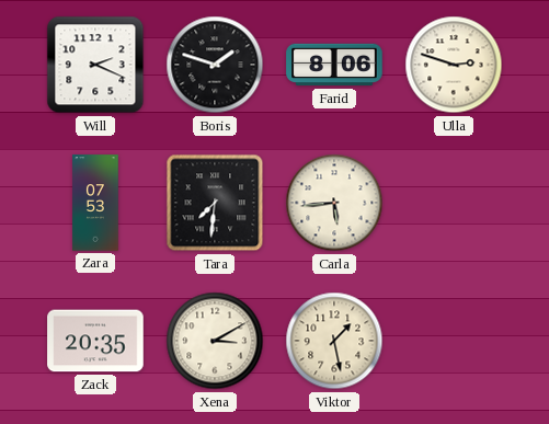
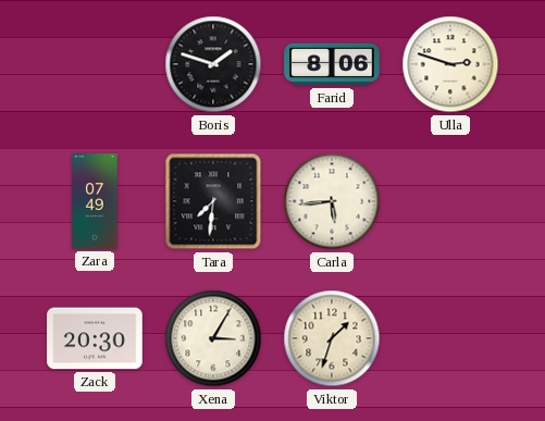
Will: 2:19 -> none (95, 65)
Zara: 07:53 -> 07:49 (95, 201)
Zack: 20:35 -> 20:30 (95, 338)
Xena: 3:10 -> 3:05 (213, 338)
Viktor: 1:28 -> 1:33 (332, 338)
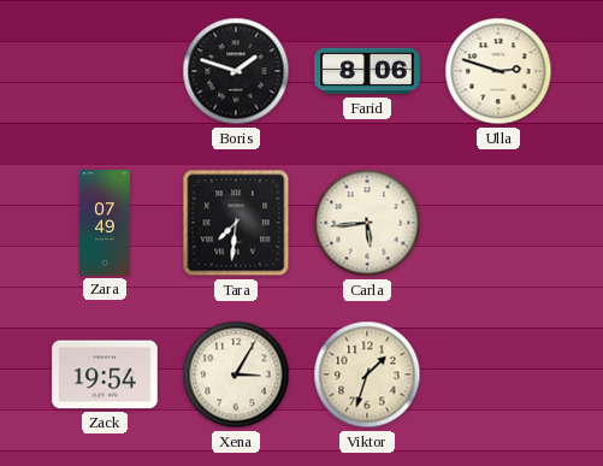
Zack: 20:30 -> 19:54 (105, 374)
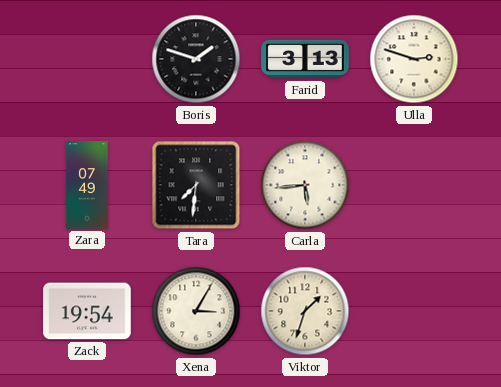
Farid: 8:06 -> 3:13 (305, 59)
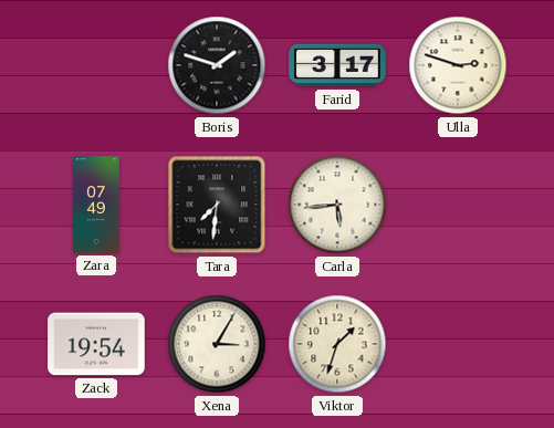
Farid: 3:13 -> 3:17 (337, 65)
